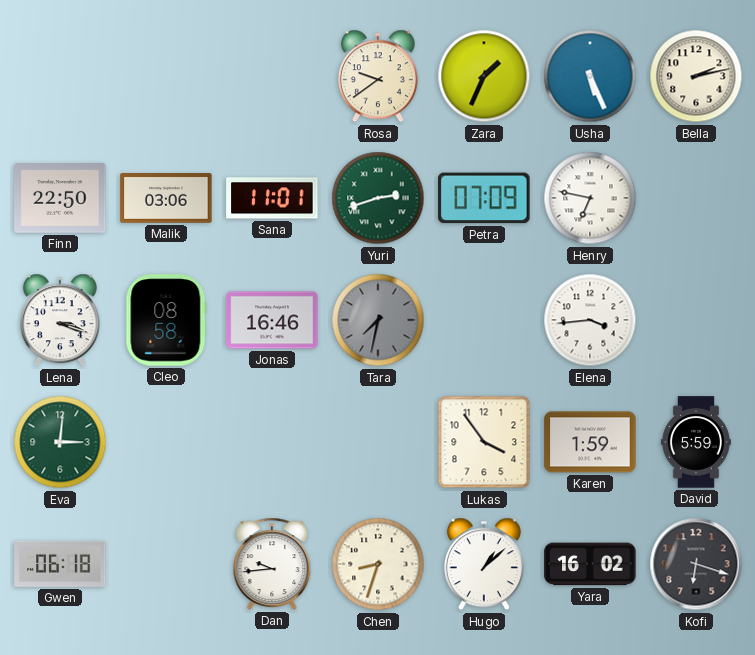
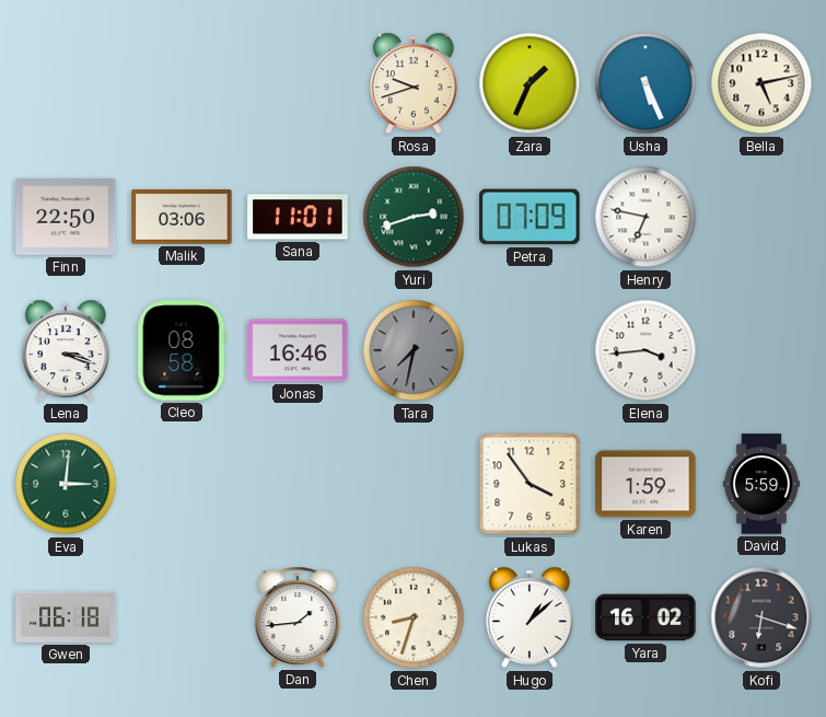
Rosa: 9:39 -> 9:42 (414, 83)
Bella: 2:13 -> 5:13 (761, 83)
Dan: 9:44 -> 1:44 (298, 617)
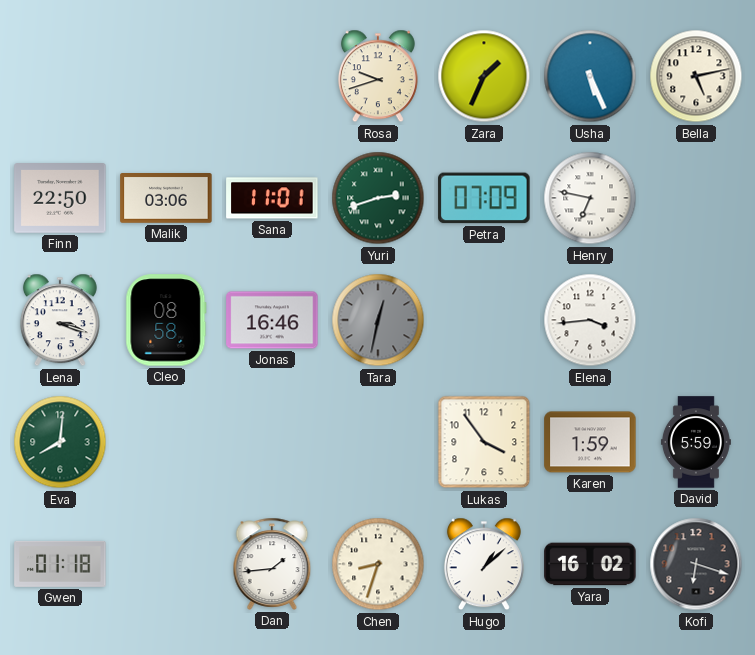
Tara: 7:32 -> 12:32 (378, 320)
Eva: 3:01 -> 8:01 (60, 442)
Gwen: 06:18 -> 01:18 (60, 564)
